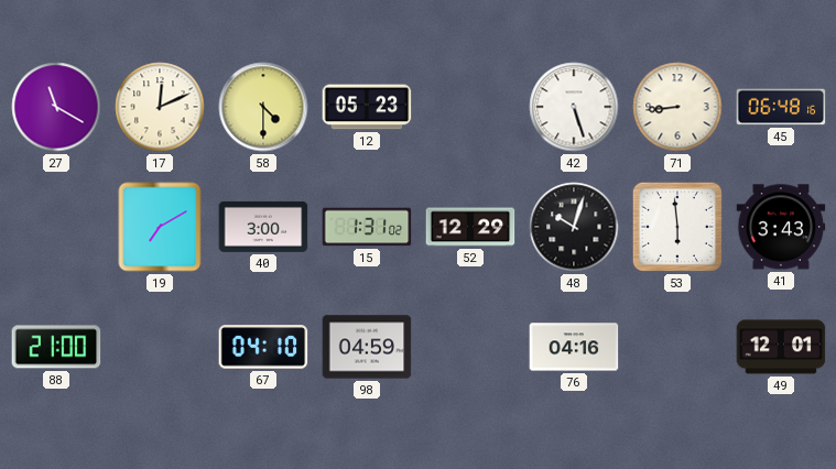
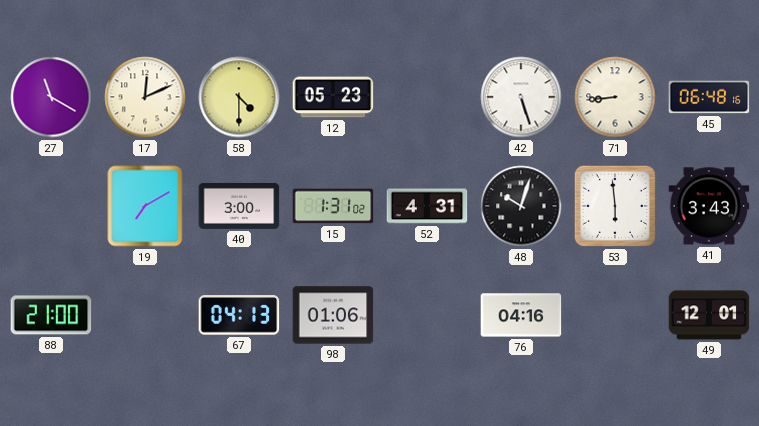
52: 12:29 -> 4:31 (427, 206)
67: 04:10 -> 04:13 (239, 315)
98: 04:59 -> 01:06 (333, 315)
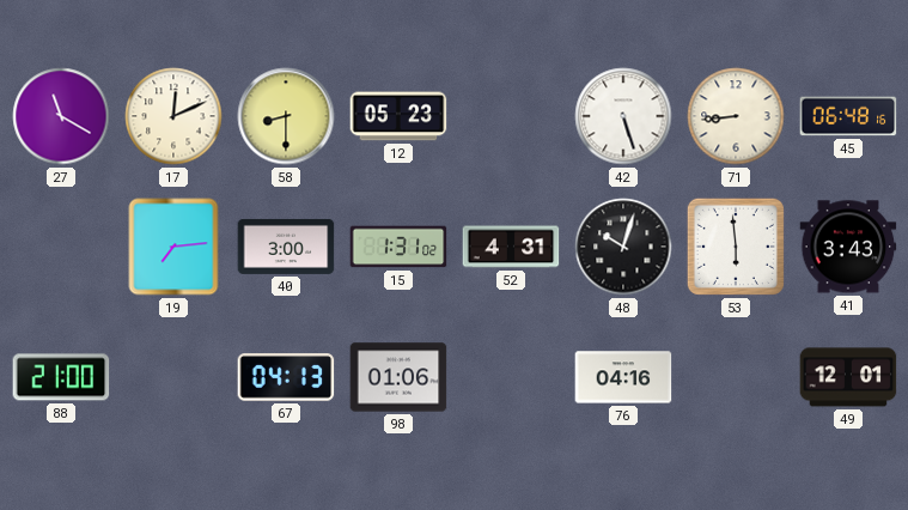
58: 4:30 -> 8:30 (286, 116)
19: 7:10 -> 7:14 (173, 247)
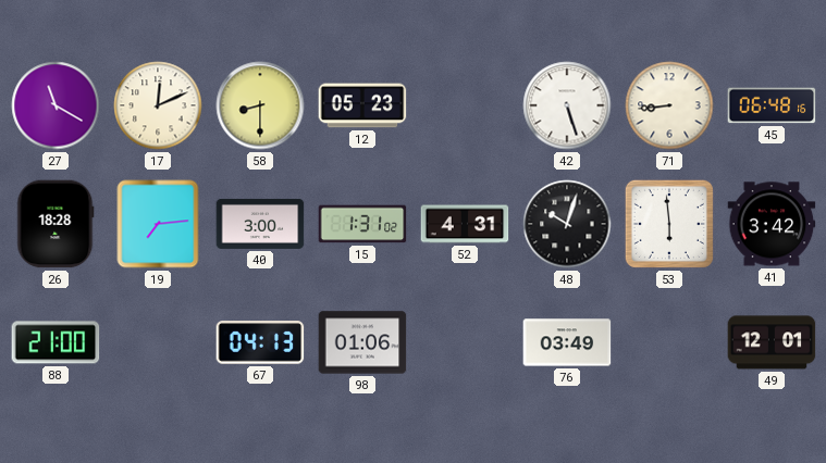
26: none -> 18:28 (56, 224)
41: 3:43 -> 3:42 (772, 224)
76: 04:16 -> 03:49 (567, 342)
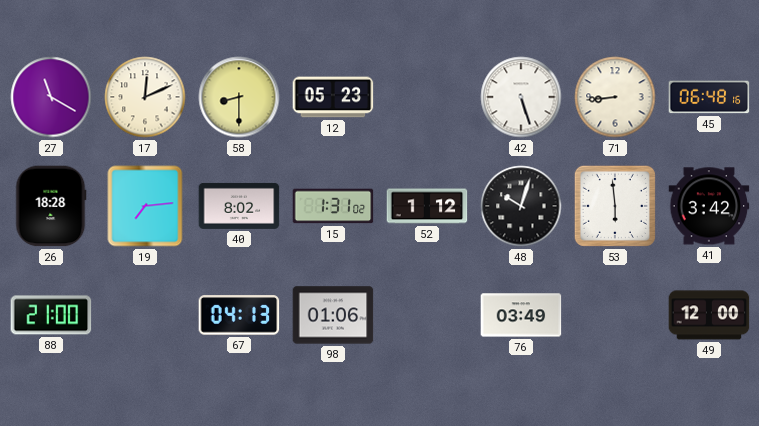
40: 3:00 -> 8:02 (239, 206)
52: 4:31 -> 1:12 (427, 206)
49: 12:01 -> 12:00 (709, 315)
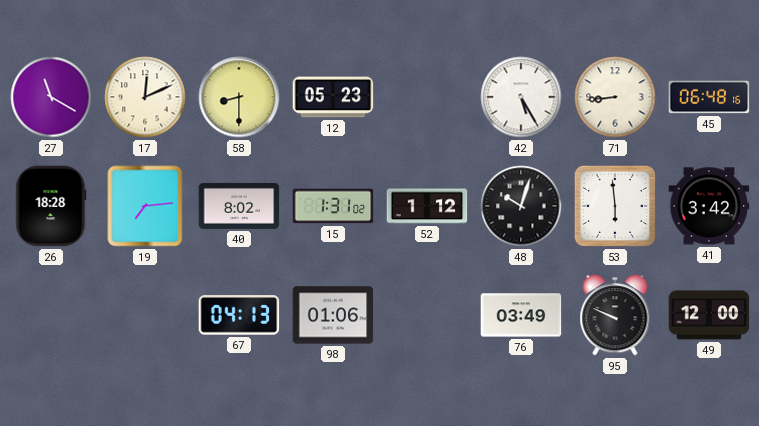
42: 5:27 -> 5:25 (521, 97)
88: 21:00 -> none (51, 315)
95: none -> 9:49 (615, 315)
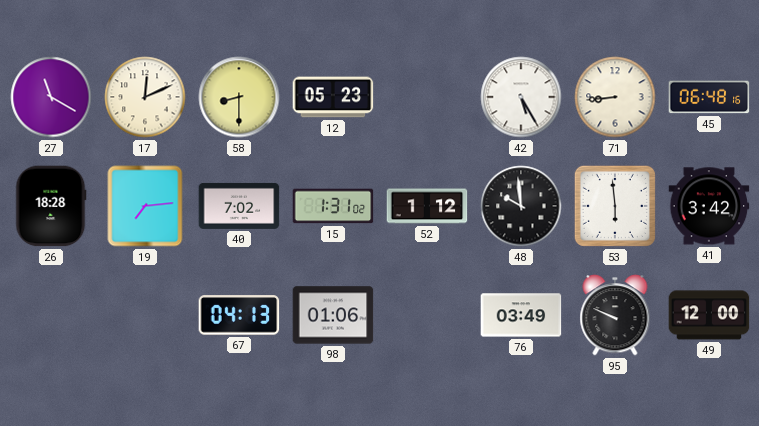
40: 8:02 -> 7:02 (239, 206)
48: 10:03 -> 9:59 (521, 206)
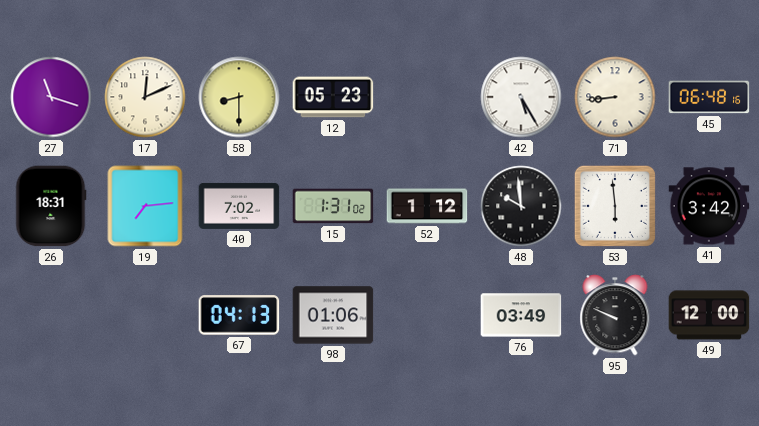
27: 11:20 -> 11:18 (51, 97)
26: 18:28 -> 18:31 (51, 206)
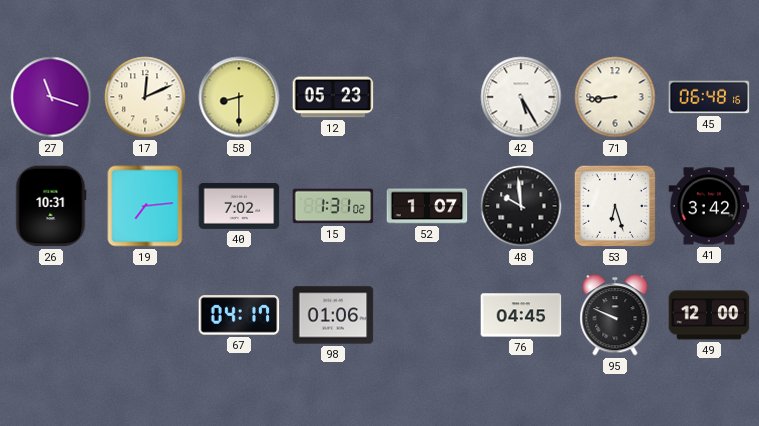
26: 18:31 -> 10:31 (51, 206)
52: 1:12 -> 1:07 (427, 206)
53: 5:59 -> 6:27 (615, 206)
67: 04:13 -> 04:17 (239, 315)
76: 03:49 -> 04:45 (521, 315)
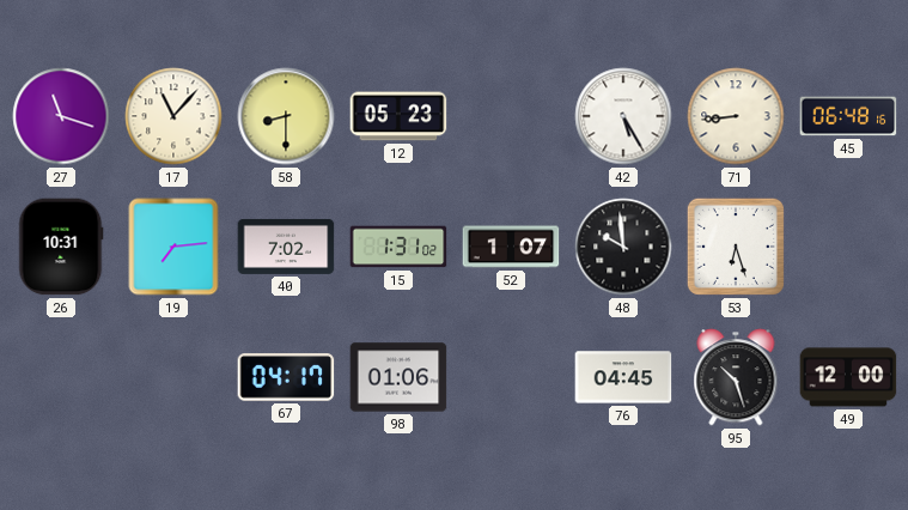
17: 12:11 -> 11:07 (173, 116)
41: 3:42 -> none (709, 206)
95: 9:49 -> 10:27 (736, 377)
